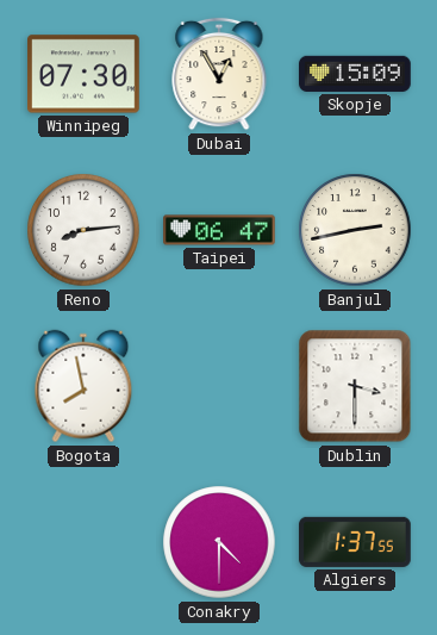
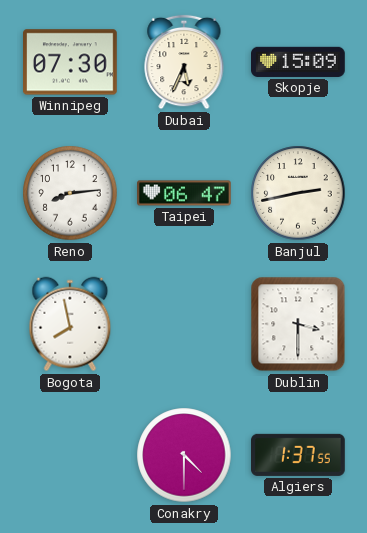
Dubai: 12:55 -> 5:34 (184, 62)
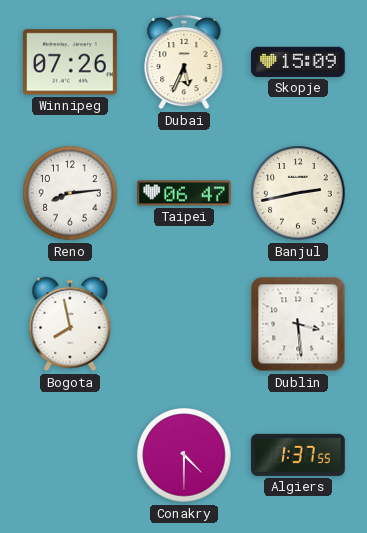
Winnipeg: 07:30 -> 07:26 (71, 62)
Dublin: 3:30 -> 3:29 (298, 324)
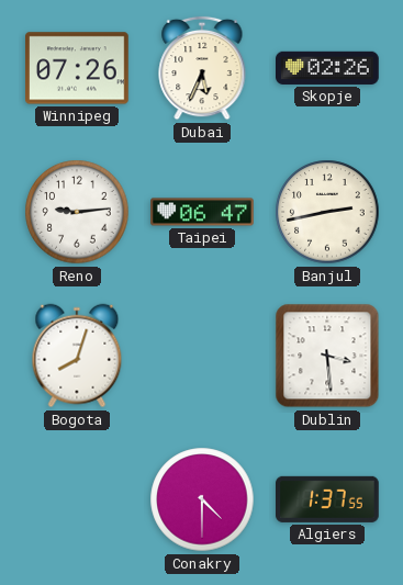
Skopje: 15:09 -> 02:26 (328, 68)
Reno: 8:14 -> 9:14 (77, 212)
Bogota: 7:58 -> 8:03 (77, 356)
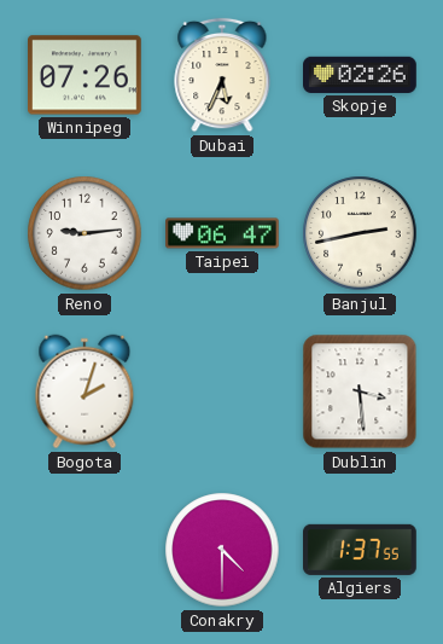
Bogota: 8:03 -> 2:03 (84, 391)
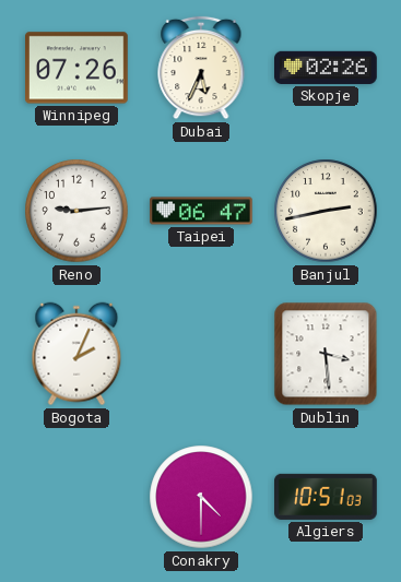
Bogota: 2:03 -> 2:04 (76, 354)
Algiers: 1:37 -> 10:51 (327, 497)
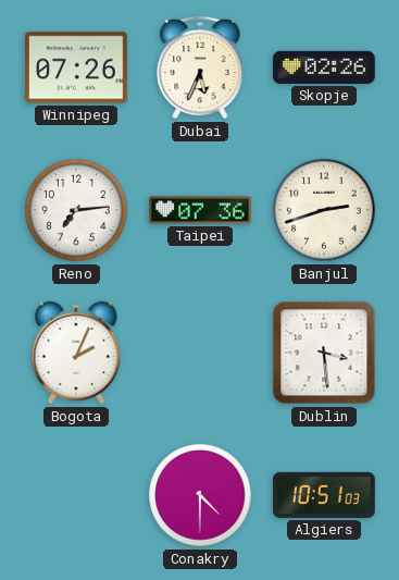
Reno: 9:14 -> 7:14 (76, 210)
Taipei: 06:47 -> 07:36 (200, 210)
Banjul: 2:43 -> 2:42 (324, 210)
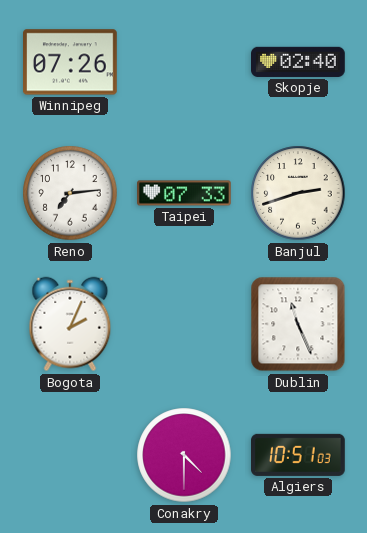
Dubai: 5:34 -> none (200, 67)
Skopje: 02:26 -> 02:40 (299, 62)
Taipei: 07:36 -> 07:33 (184, 193)
Dublin: 3:29 -> 11:26 (298, 324)
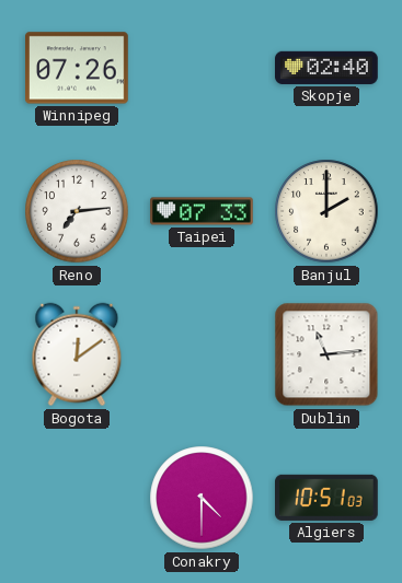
Banjul: 2:42 -> 2:00 (326, 211)
Bogota: 2:04 -> 12:09 (77, 354)
Dublin: 11:26 -> 11:14 (326, 354)
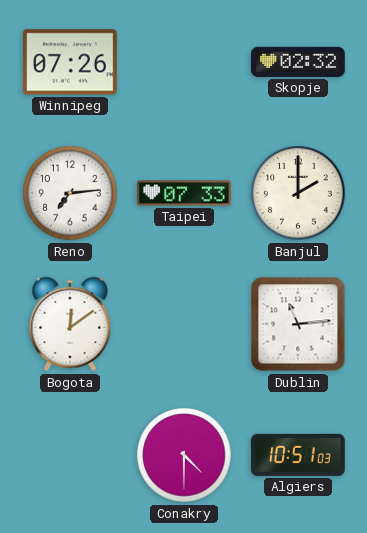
Skopje: 02:40 -> 02:32 (299, 62)
